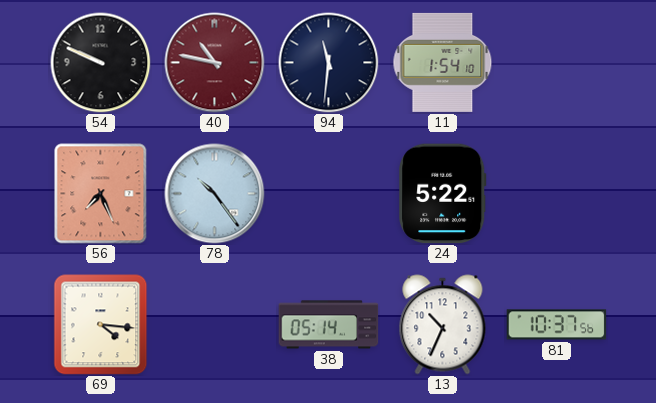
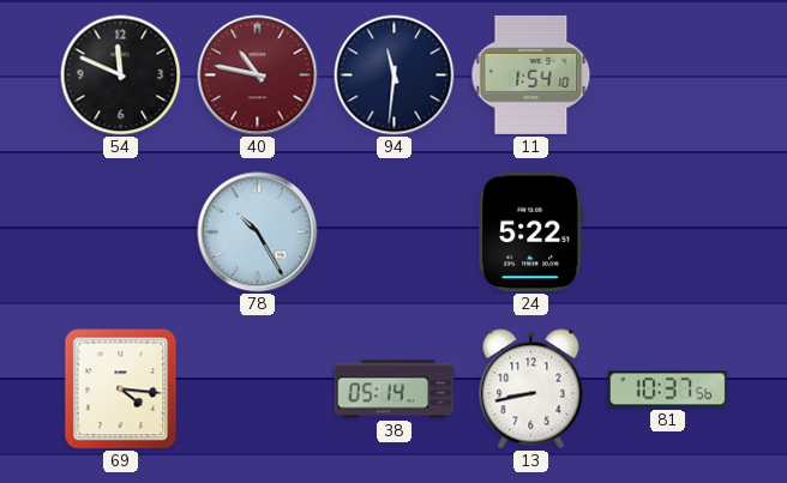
54: 9:49 -> 11:49 (121, 76)
56: 7:26 -> none (101, 194)
78: 10:24 -> 10:25 (258, 233)
13: 10:34 -> 8:43 (531, 390)
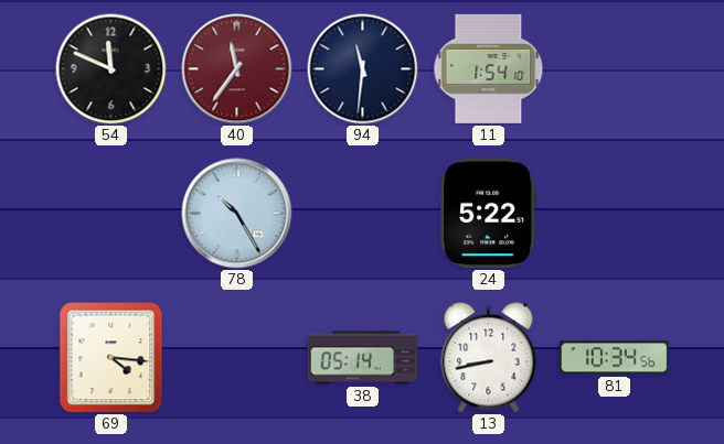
40: 10:47 -> 11:36 (237, 69)
81: 10:37 -> 10:34 (615, 358)
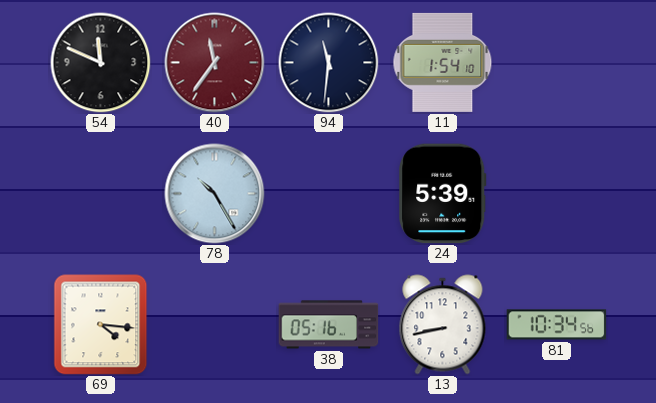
24: 5:22 -> 5:39 (443, 194)
38: 05:14 -> 05:16 (329, 325)
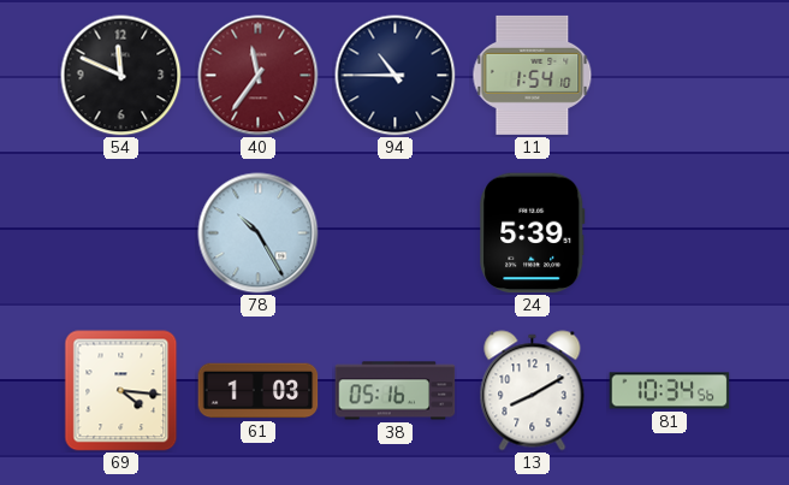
94: 11:31 -> 10:45 (396, 76)
61: none -> 1:03 (259, 391)
13: 8:43 -> 8:10 (533, 391)
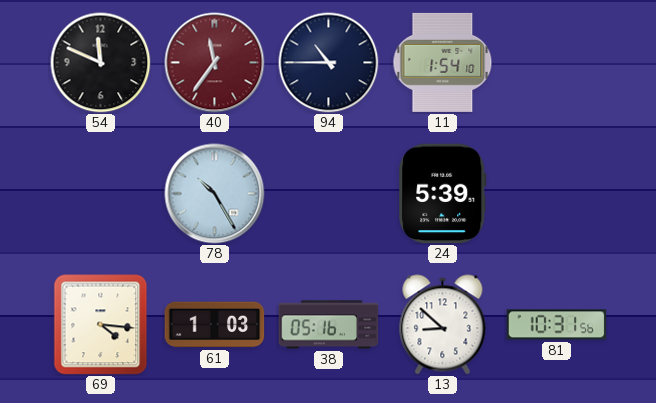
13: 8:10 -> 8:52 (443, 325)
81: 10:34 -> 10:31 (557, 325)
